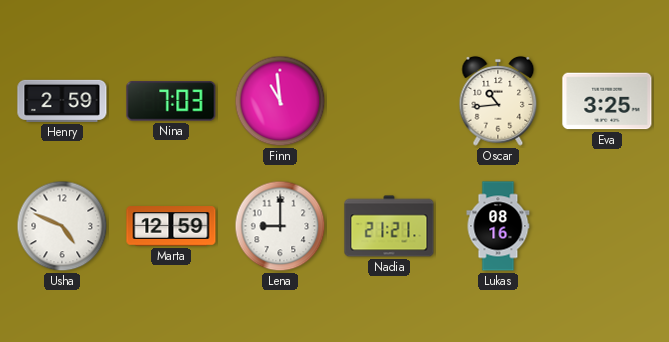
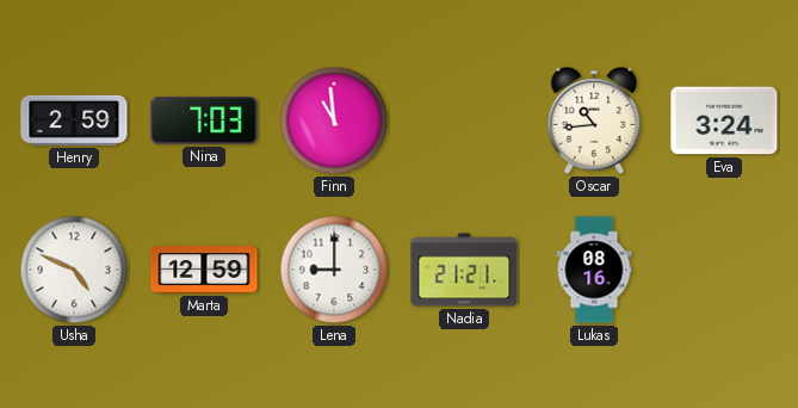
Eva: 3:25 -> 3:24 (724, 120)
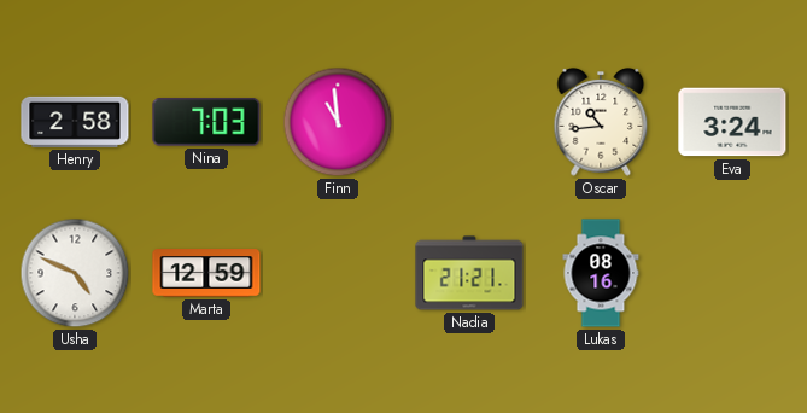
Henry: 2:59 -> 2:58 (75, 122)
Lena: 9:00 -> none (334, 270)
